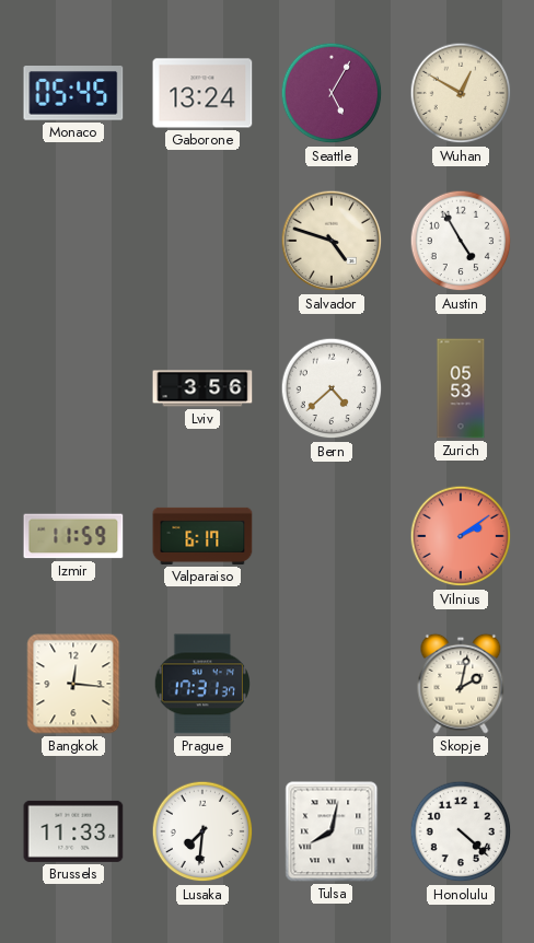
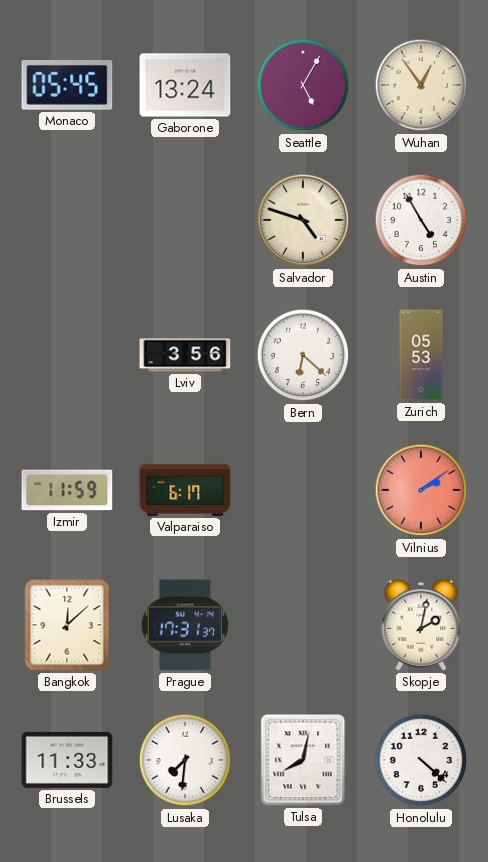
Wuhan: 12:50 -> 12:54 (421, 85)
Bern: 4:38 -> 6:22 (303, 355)
Bangkok: 12:16 -> 12:08 (67, 625)
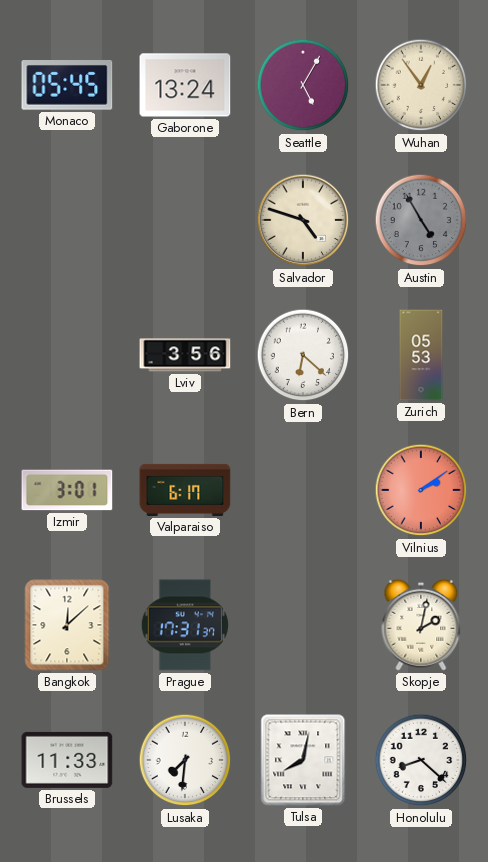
Austin dial: white -> grey (421, 220)
Izmir: 11:59 -> 3:01 (67, 490)
Honolulu: 4:22 -> 8:22 (421, 760)
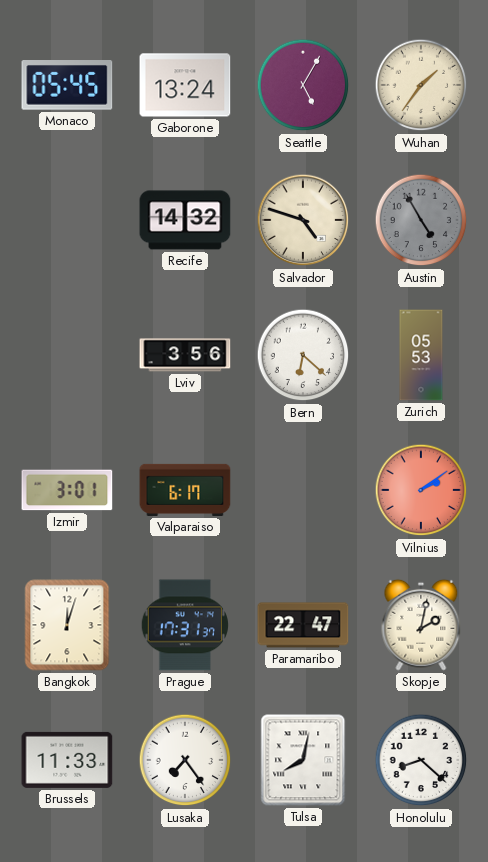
Wuhan: 12:54 -> 1:36 (421, 85)
Recife: none -> 14:32 (185, 220)
Bangkok: 12:08 -> 12:03 (67, 625)
Paramaribo: none -> 22:47 (303, 625)
Lusaka: 7:31 -> 7:24 (185, 760)
